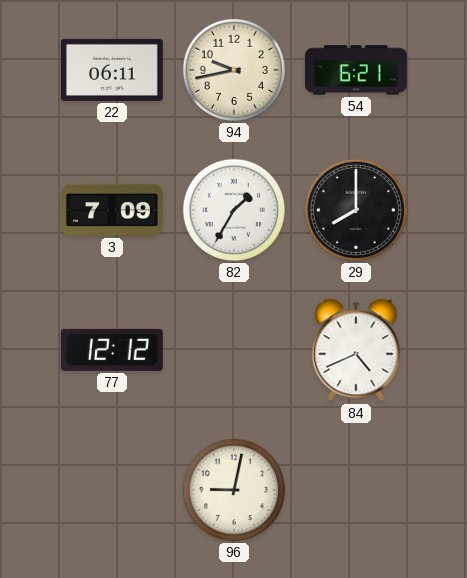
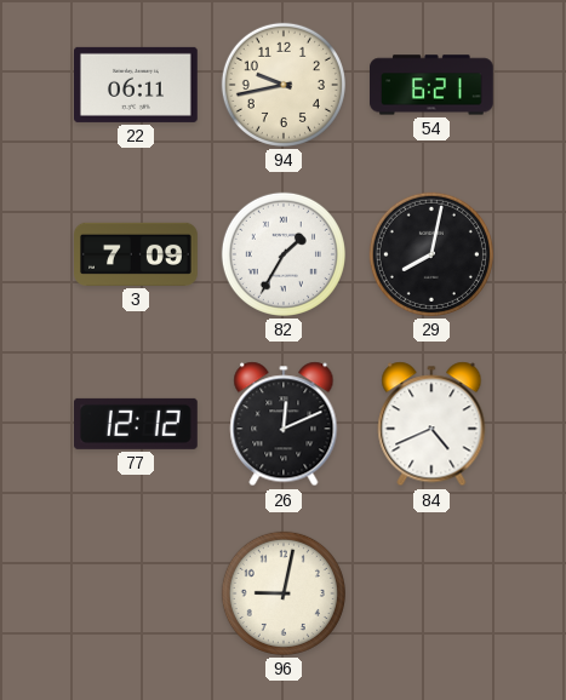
29: 8:00 -> 8:02 (431, 254)
26: none -> 12:11 (284, 424)
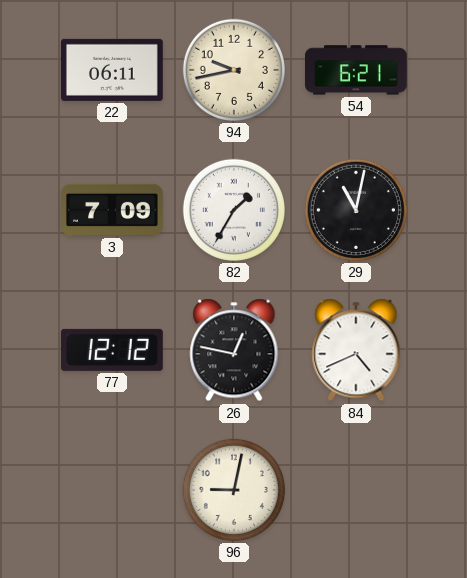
29: 8:02 -> 11:02 (356, 210)
26: 12:11 -> 12:47 (234, 350)
